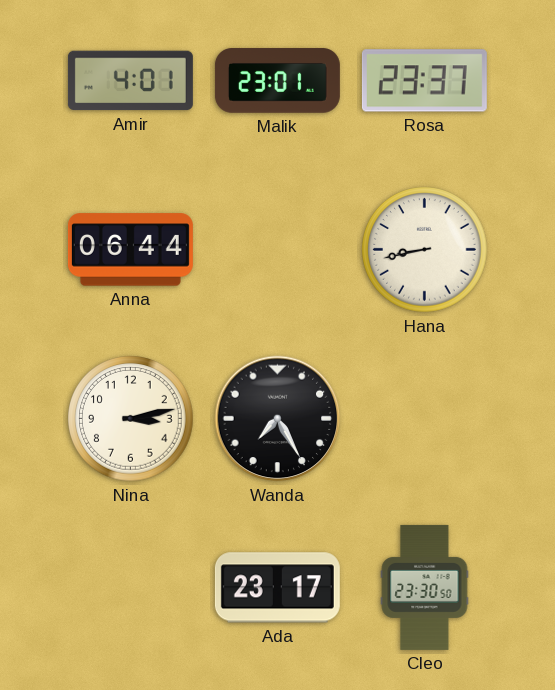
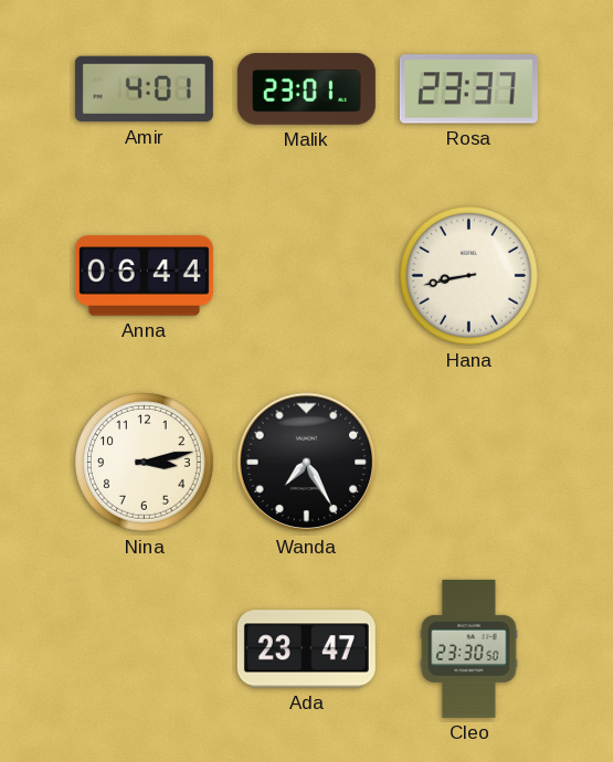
Ada: 23:17 -> 23:47 (306, 649)
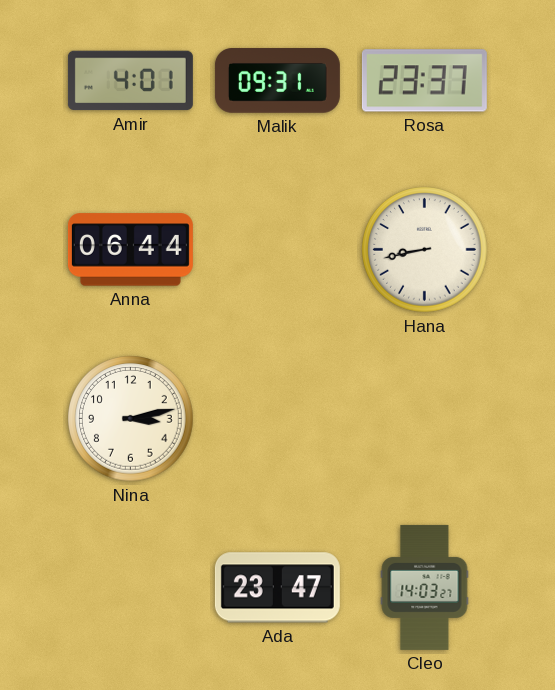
Malik: 23:01 -> 09:31 (277, 81)
Wanda: 7:25 -> none (307, 463)
Cleo: 23:30 -> 14:03 (425, 587)
